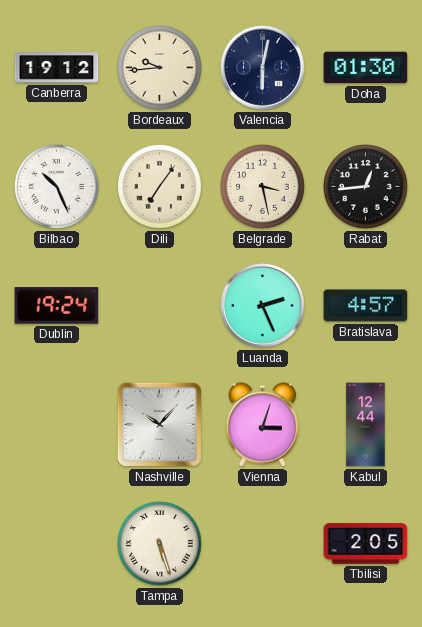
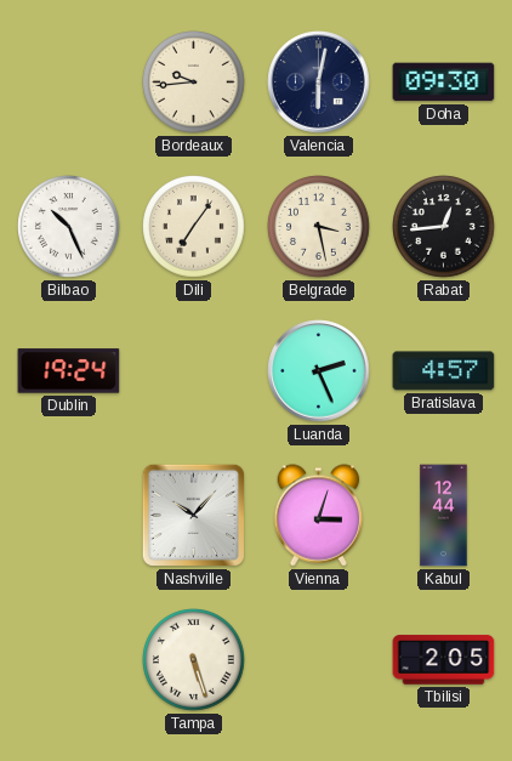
Canberra: 19:12 -> none (57, 68)
Doha: 01:30 -> 09:30 (444, 83)
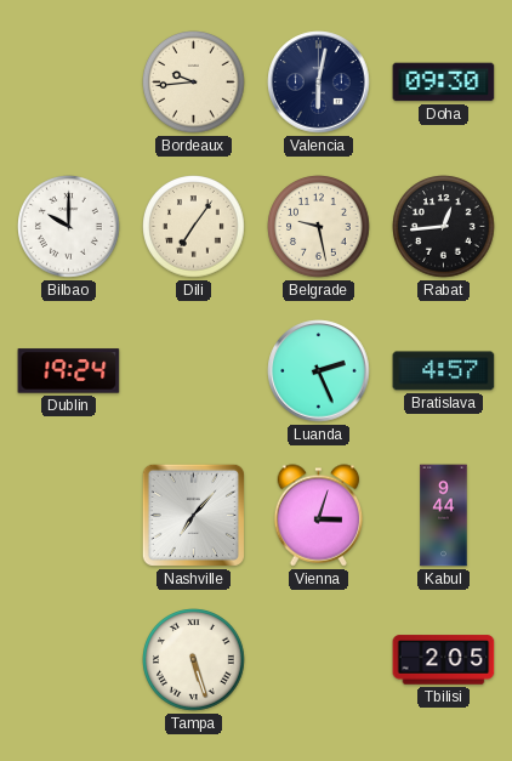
Bilbao: 10:26 -> 10:00 (69, 227)
Belgrade: 3:28 -> 9:28 (319, 227)
Nashville: 10:07 -> 7:07 (193, 515)
Kabul: 12:44 -> 9:44 (444, 516)
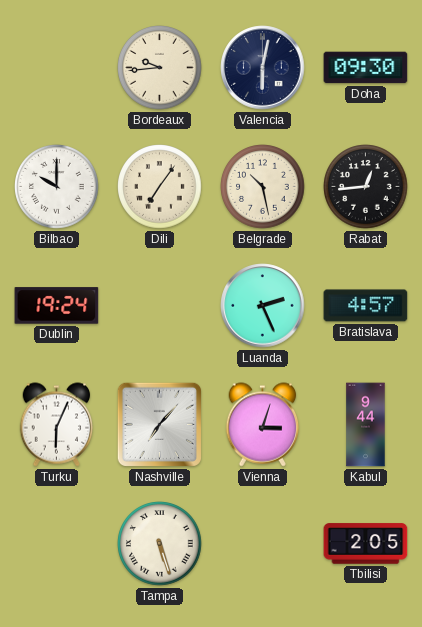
Belgrade: 9:28 -> 10:28 (263, 187)
Turku: none -> 6:04 (57, 425)
